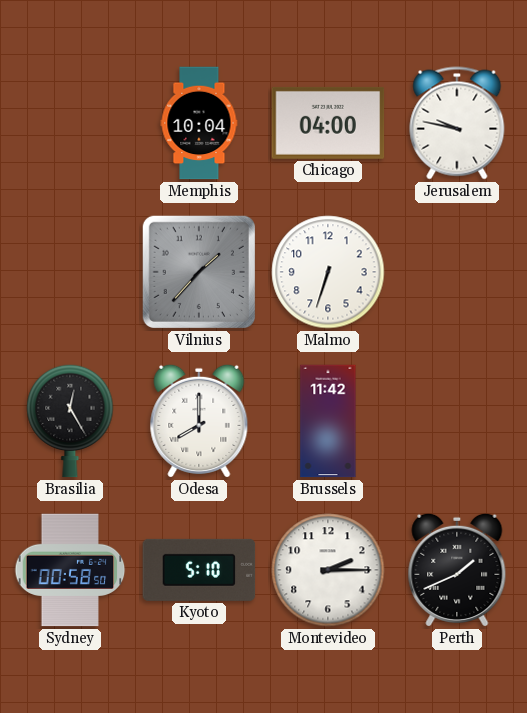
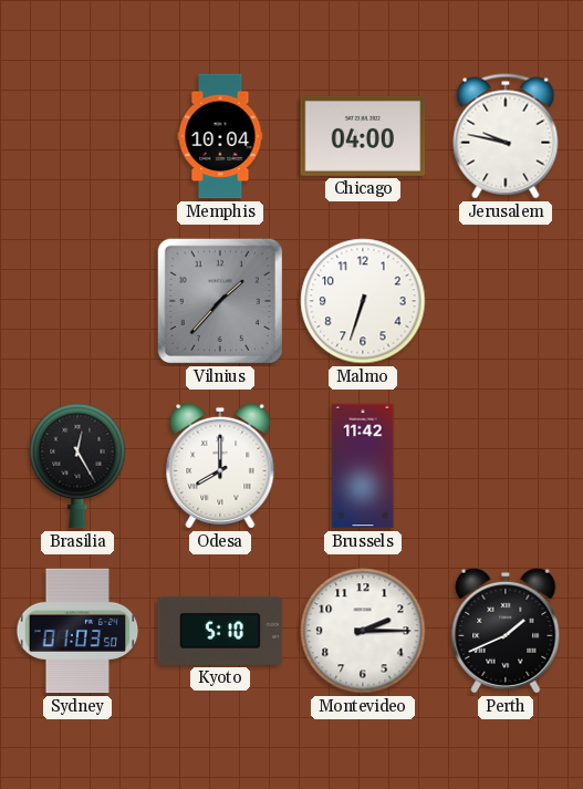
Sydney: 00:58 -> 01:03 (77, 631)
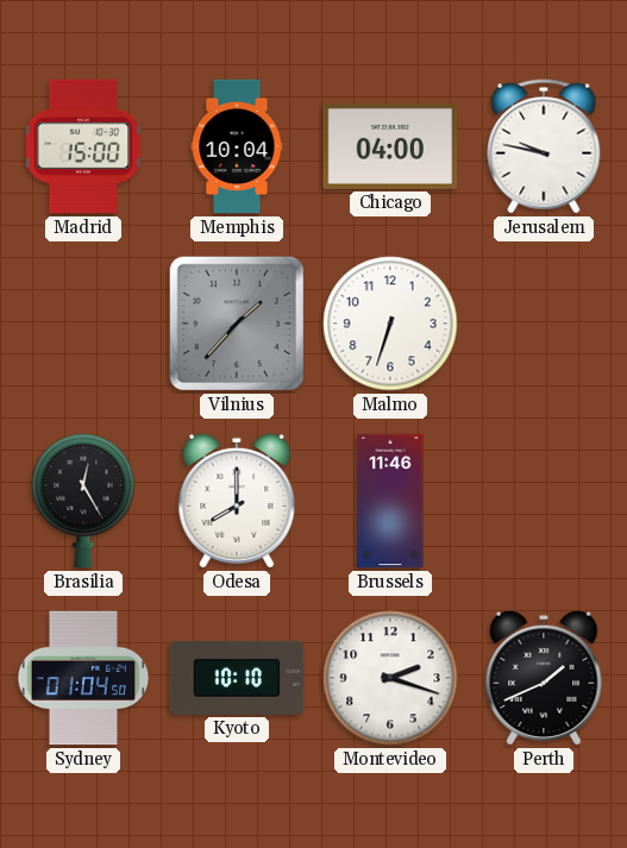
Madrid: none -> 15:00 (83, 146)
Brussels: 11:42 -> 11:46 (390, 501)
Sydney: 01:03 -> 01:04 (83, 678)
Kyoto: 5:10 -> 10:10 (237, 678)
Montevideo: 2:15 -> 2:18 (390, 678)
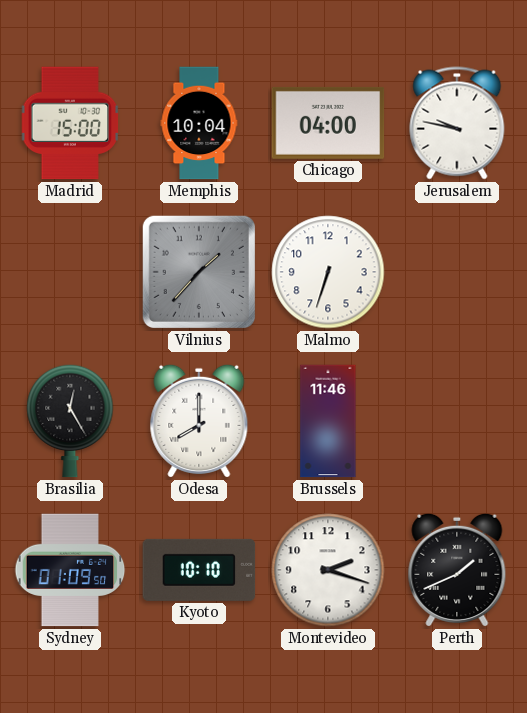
Sydney: 01:04 -> 01:09 (70, 570)
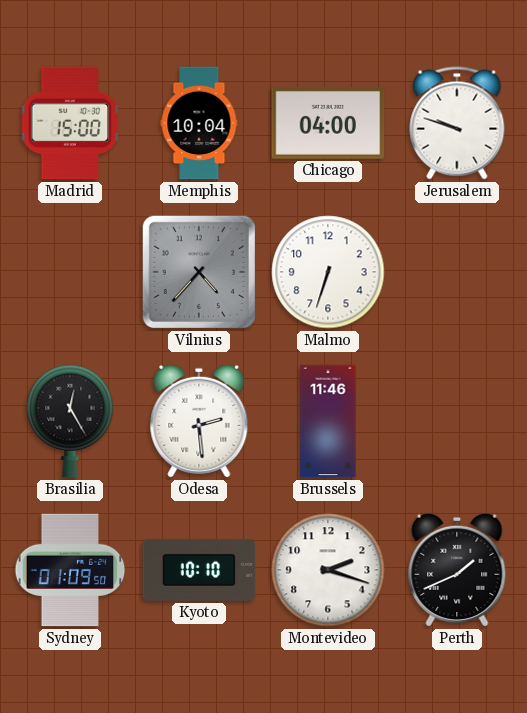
Jerusalem: 9:47 -> 9:48 (457, 123)
Vilnius: 1:37 -> 4:37 (199, 272)
Odesa: 8:00 -> 2:29 (199, 421)
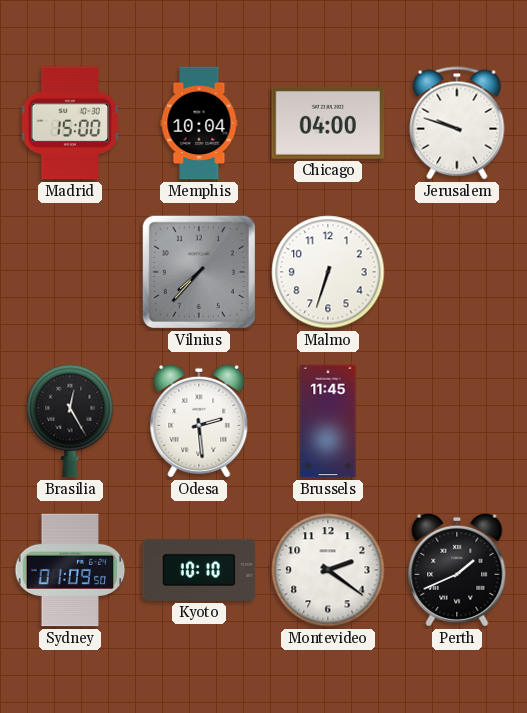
Vilnius: 4:37 -> 7:37 (199, 272)
Brussels: 11:46 -> 11:45 (328, 421)
Montevideo: 2:18 -> 2:21 (328, 570)
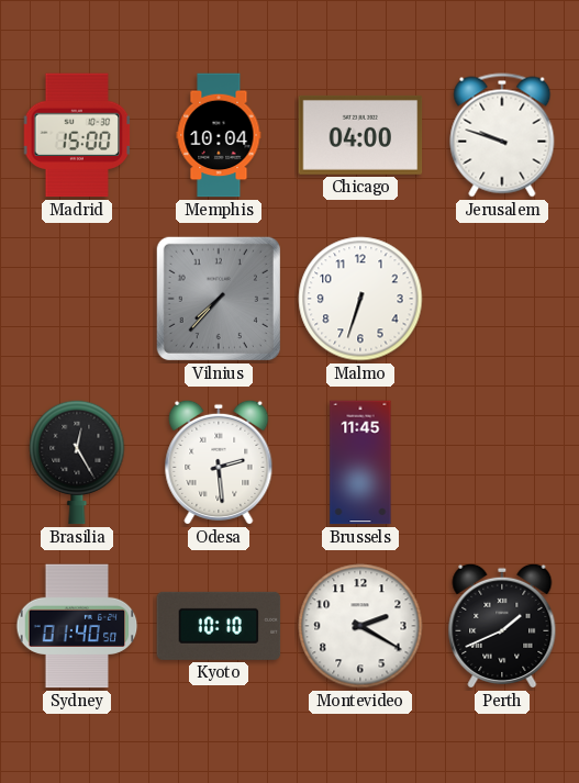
Sydney: 01:09 -> 01:40 (77, 626)
Montevideo: 2:21 -> 2:20 (360, 626)
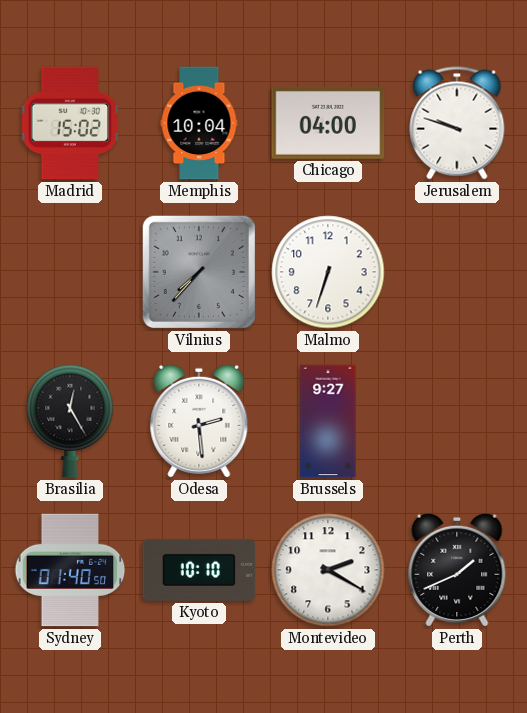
Madrid: 15:00 -> 15:02 (70, 123)
Brussels: 11:45 -> 9:27 (328, 421)
